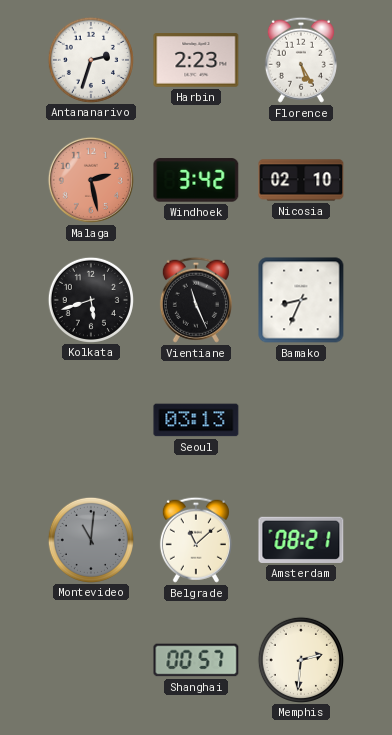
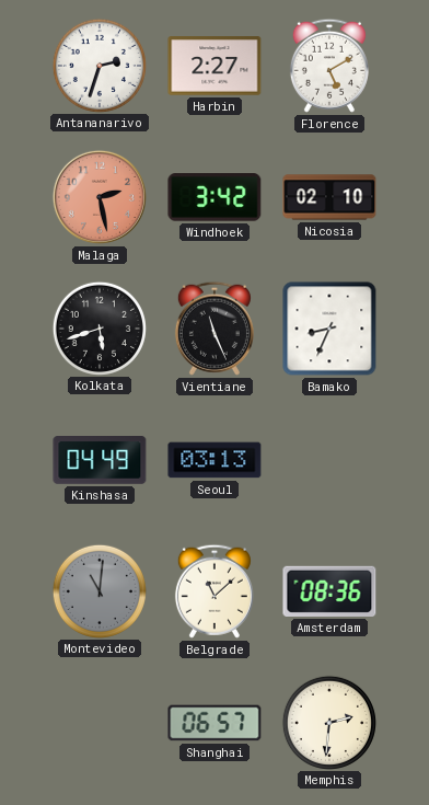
Harbin: 2:23 -> 2:27 (215, 66)
Florence: 5:25 -> 5:10 (329, 66)
Kinshasa: none -> 04:49 (100, 461)
Amsterdam: 08:21 -> 08:36 (329, 591)
Shanghai: 00:57 -> 06:57 (215, 723)
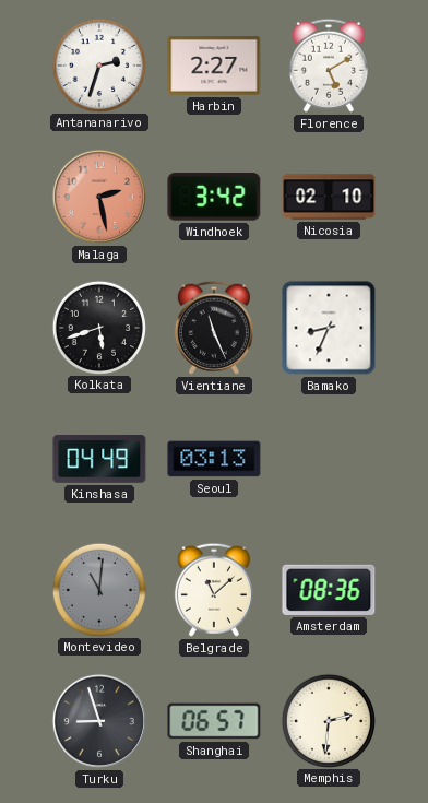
Turku: none -> 8:57 (99, 721)
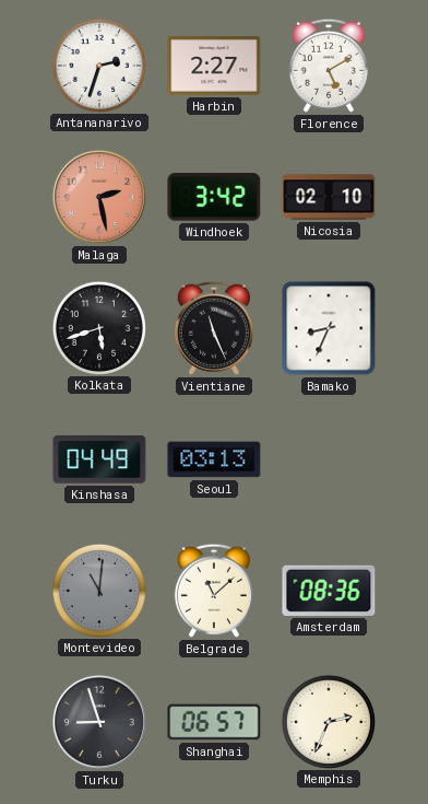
Memphis: 2:31 -> 2:34 (328, 721)
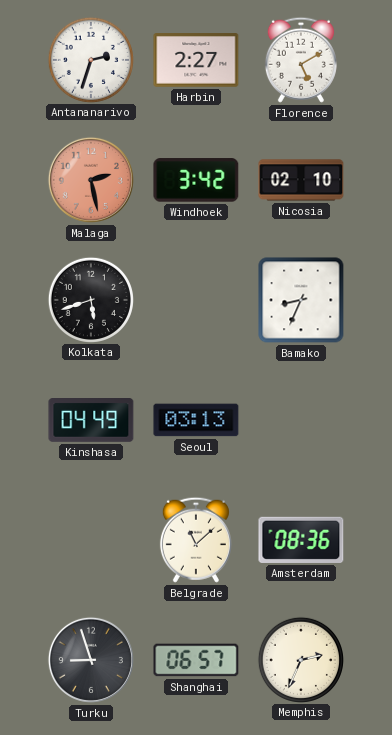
Vientiane: 11:26 -> none (214, 328)
Montevideo: 11:01 -> none (98, 590)
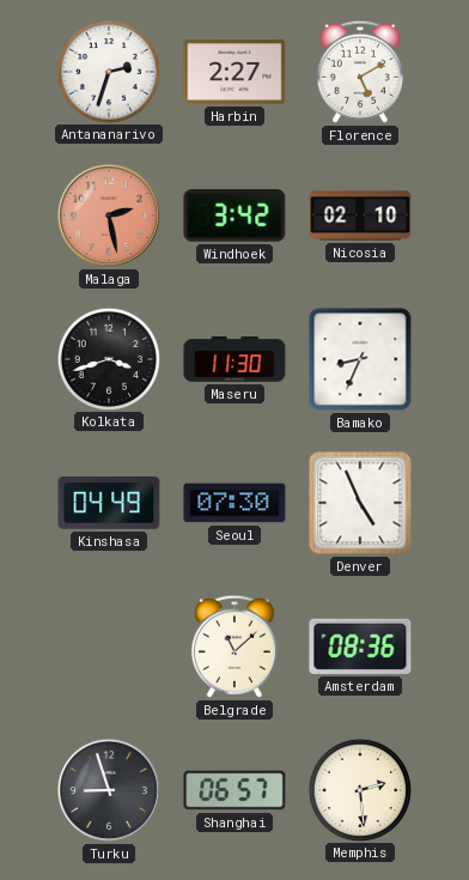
Kolkata: 5:42 -> 3:42 (108, 358)
Maseru: none -> 11:30 (234, 359)
Seoul: 03:13 -> 07:30 (234, 503)
Denver: none -> 4:56 (360, 503)
Memphis: 2:34 -> 2:29 (359, 789)
